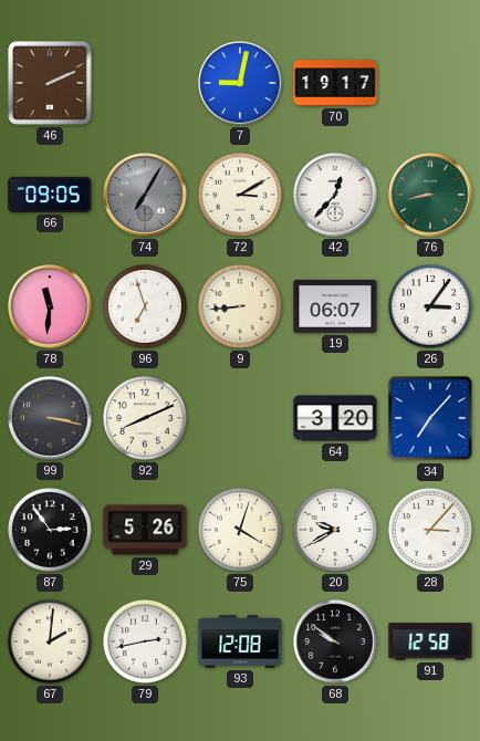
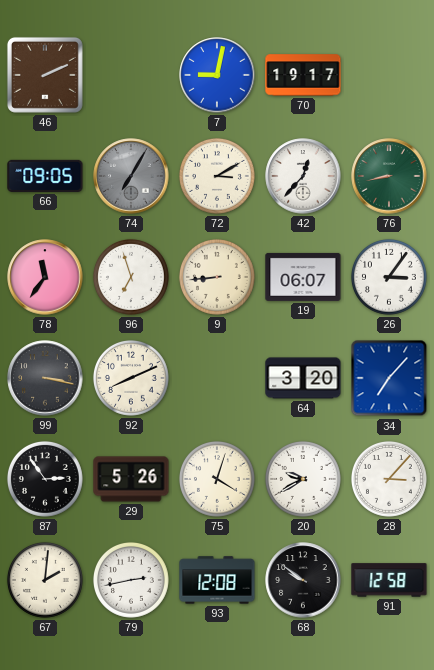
78: 11:31 -> 11:36 (45, 277)
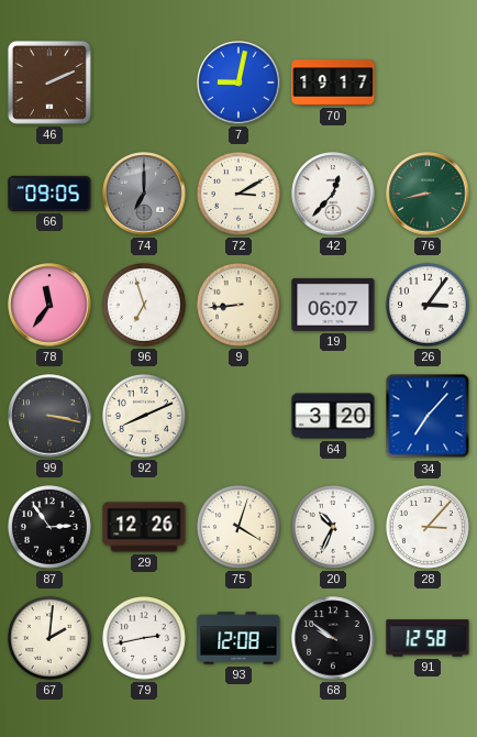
74: 7:05 -> 7:00 (144, 194)
29: 5:26 -> 12:26 (144, 527)
20: 9:40 -> 10:34 (333, 527)
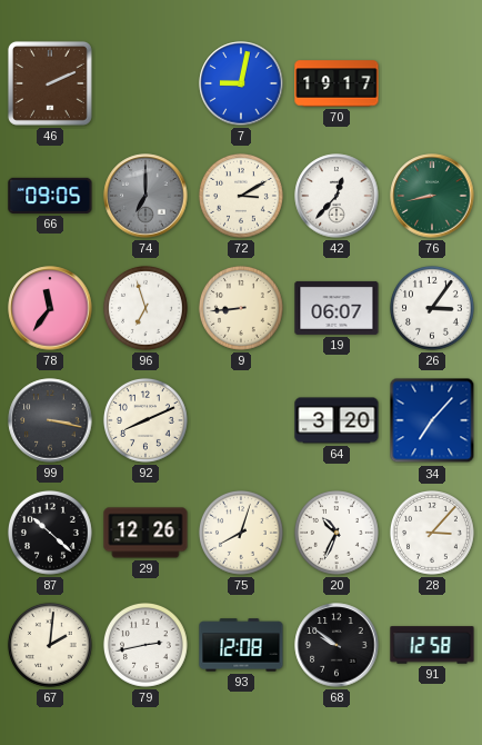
87: 2:54 -> 10:22 (50, 533)
75: 4:03 -> 8:03 (241, 533)
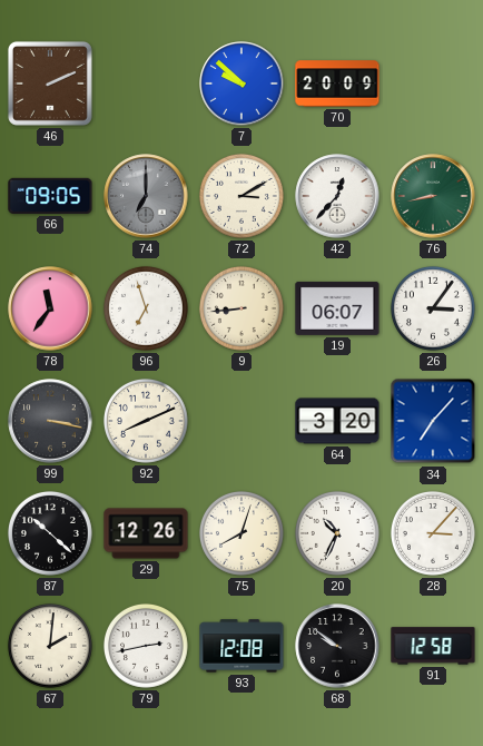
7: 9:02 -> 9:52 (241, 84)
70: 19:17 -> 20:09 (337, 84)
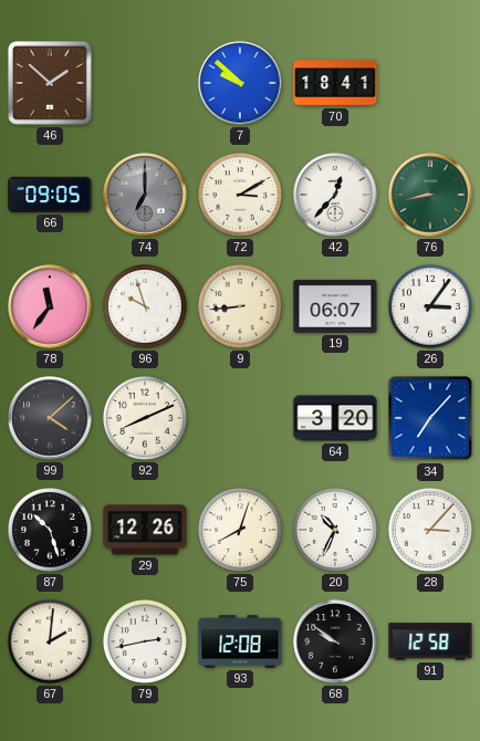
46: 2:11 -> 1:52 (50, 83)
70: 20:09 -> 18:41 (335, 83)
96: 6:57 -> 9:57 (145, 306)
99: 3:17 -> 4:08 (50, 418)
87: 10:22 -> 10:27 (50, 530)
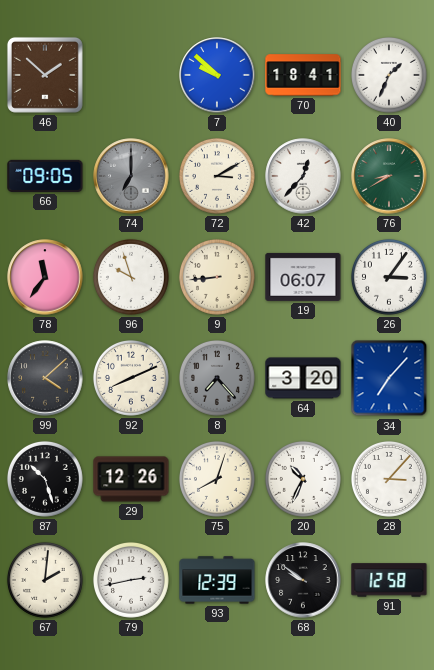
40: none -> 1:34 (389, 75)
76: 8:43 -> 8:40 (389, 176)
8: none -> 7:23 (217, 378)
93: 12:08 -> 12:39 (217, 580)
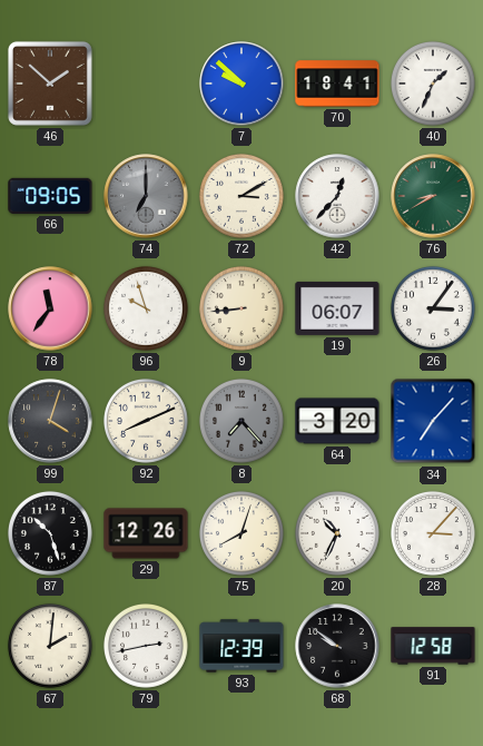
99: 4:08 -> 4:03 (50, 421)
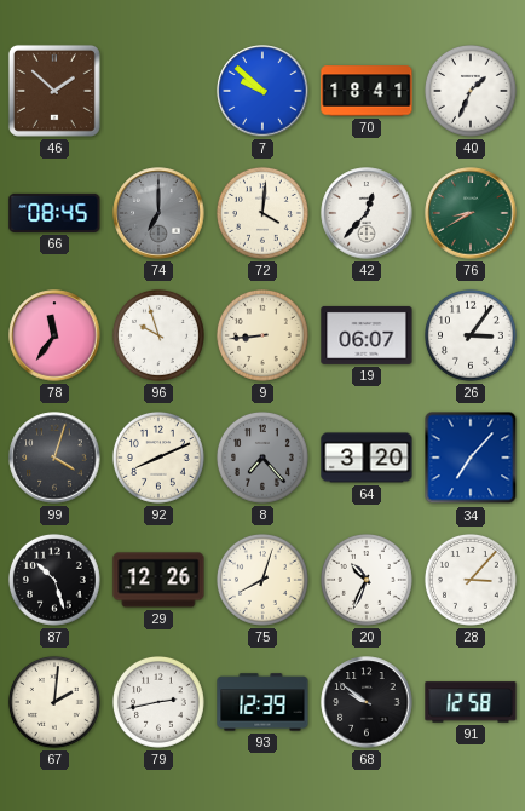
66: 09:05 -> 08:45 (54, 213)
72: 3:10 -> 4:01 (262, 213)
